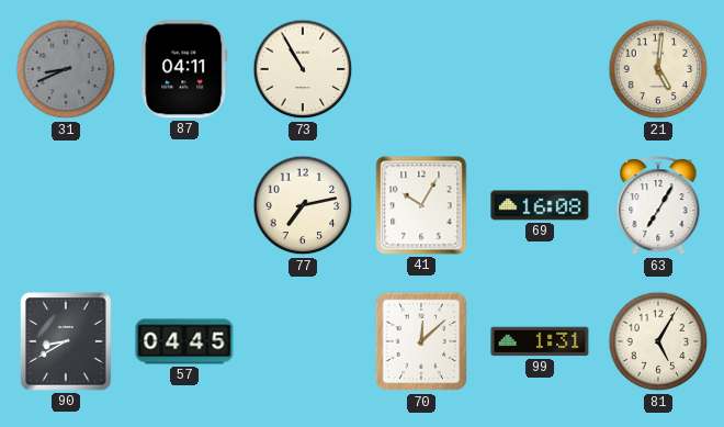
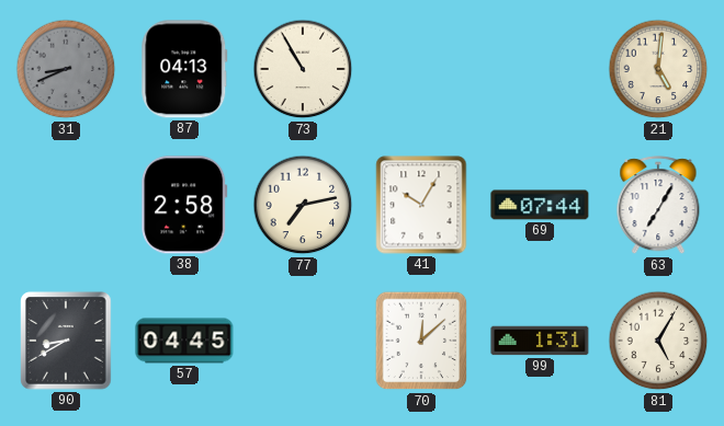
87: 04:11 -> 04:13 (184, 69)
38: none -> 2:58 (184, 205)
69: 16:08 -> 07:44 (540, 205)
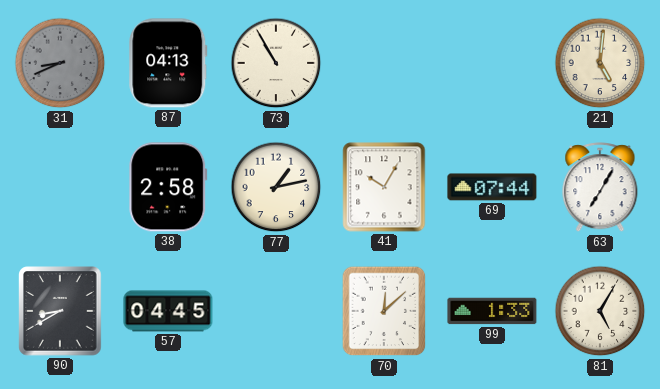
77: 7:13 -> 1:13 (276, 187)
99: 1:31 -> 1:33 (492, 311)
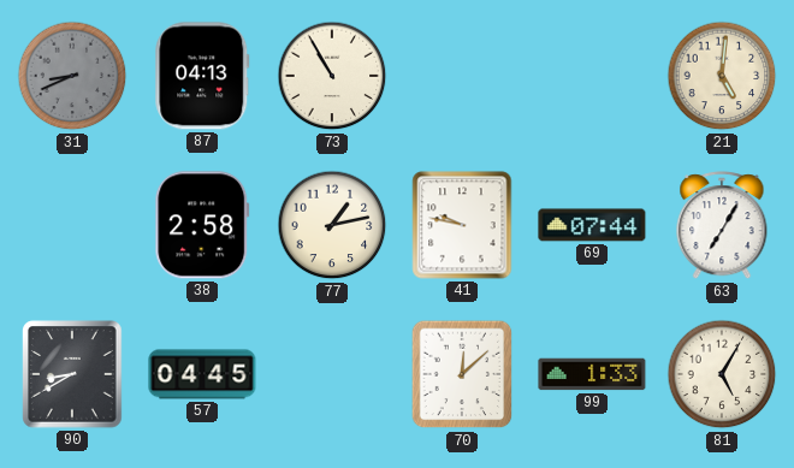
41: 10:05 -> 9:47 (462, 225)
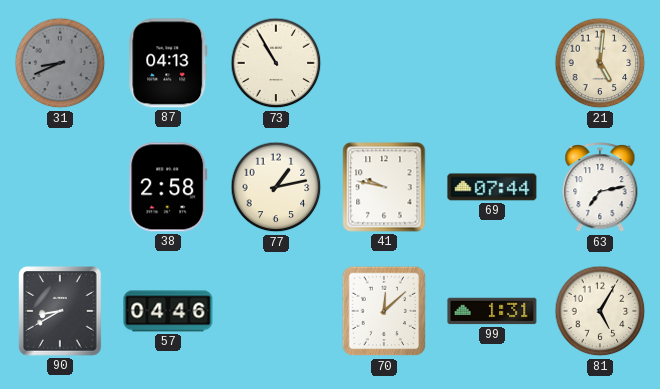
63: 7:05 -> 7:13 (600, 188)
57: 04:45 -> 04:46 (168, 311)
99: 1:33 -> 1:31 (492, 311)
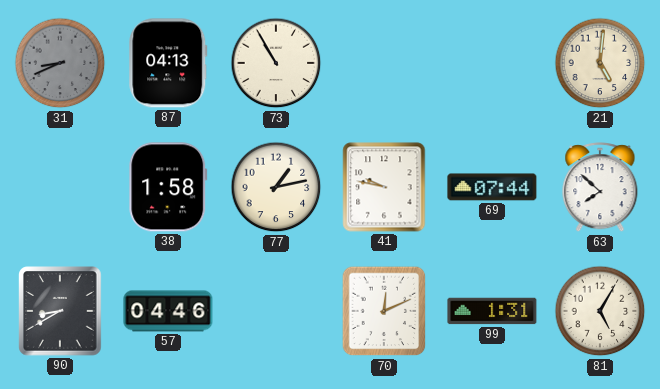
38: 2:58 -> 1:58 (168, 187)
63: 7:13 -> 7:52 (600, 188)
70: 12:08 -> 12:11 (384, 311)
